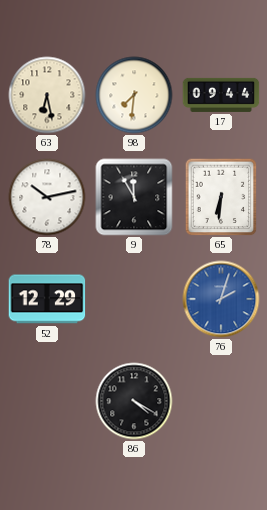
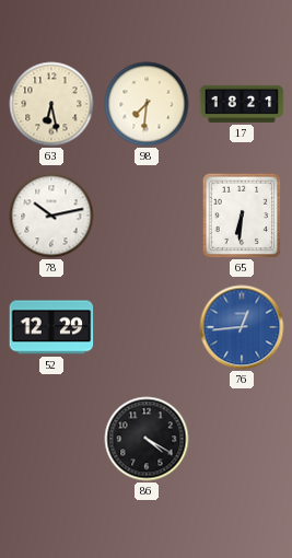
17: 09:44 -> 18:21 (242, 104)
9: 11:55 -> none (134, 197)
76: 2:03 -> 12:44 (242, 327)
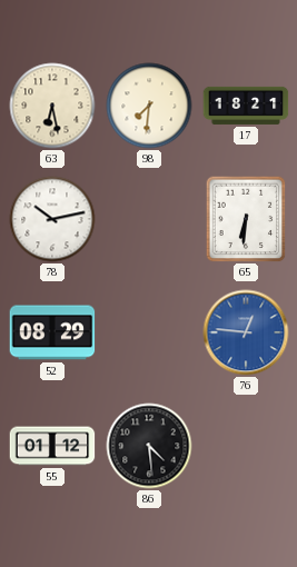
52: 12:29 -> 08:29 (52, 332)
76: 12:44 -> 12:46 (246, 332)
55: none -> 01:12 (52, 446)
86: 4:20 -> 4:29 (149, 446)
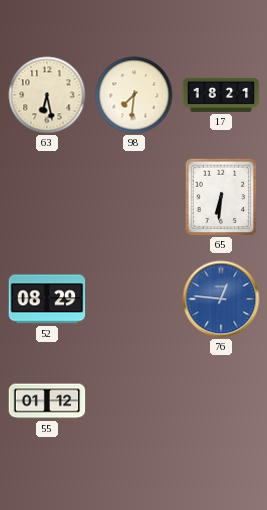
78: 10:13 -> none (52, 219)
86: 4:29 -> none (149, 446)
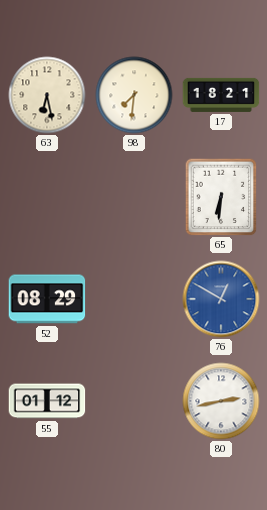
76: 12:46 -> 12:50 (221, 299)
80: none -> 2:43 (221, 401)
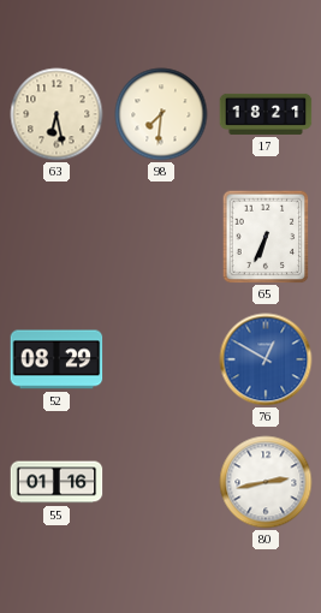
65: 6:31 -> 6:34 (266, 237)
55: 01:12 -> 01:16 (57, 482)
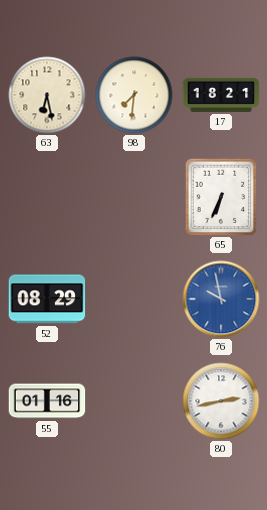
76: 12:50 -> 9:58 (221, 299)
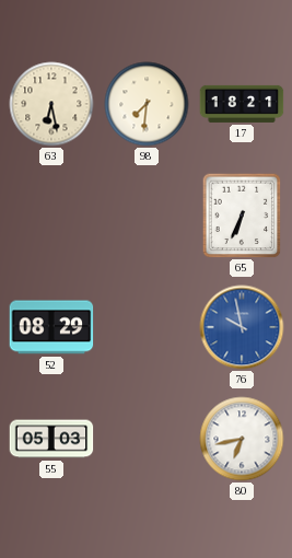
55: 01:16 -> 05:03 (51, 439)
80: 2:43 -> 6:43 (242, 439)
